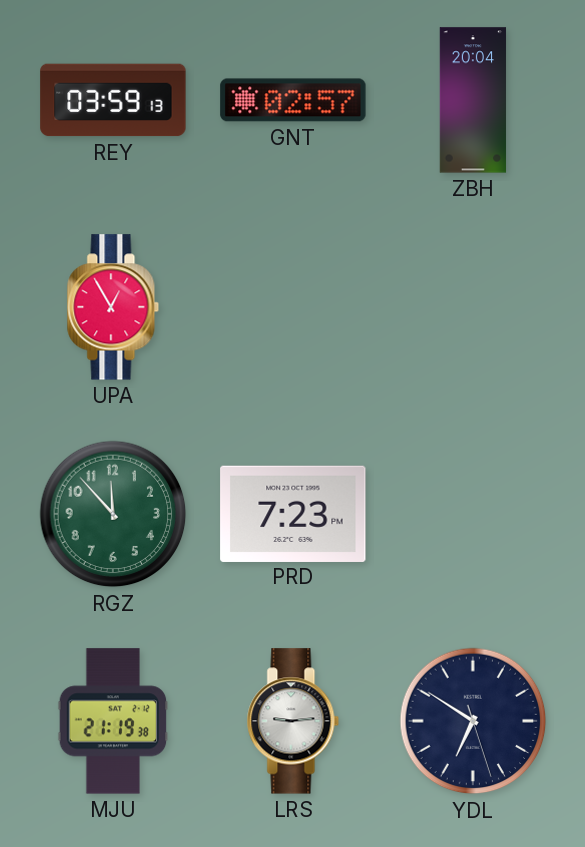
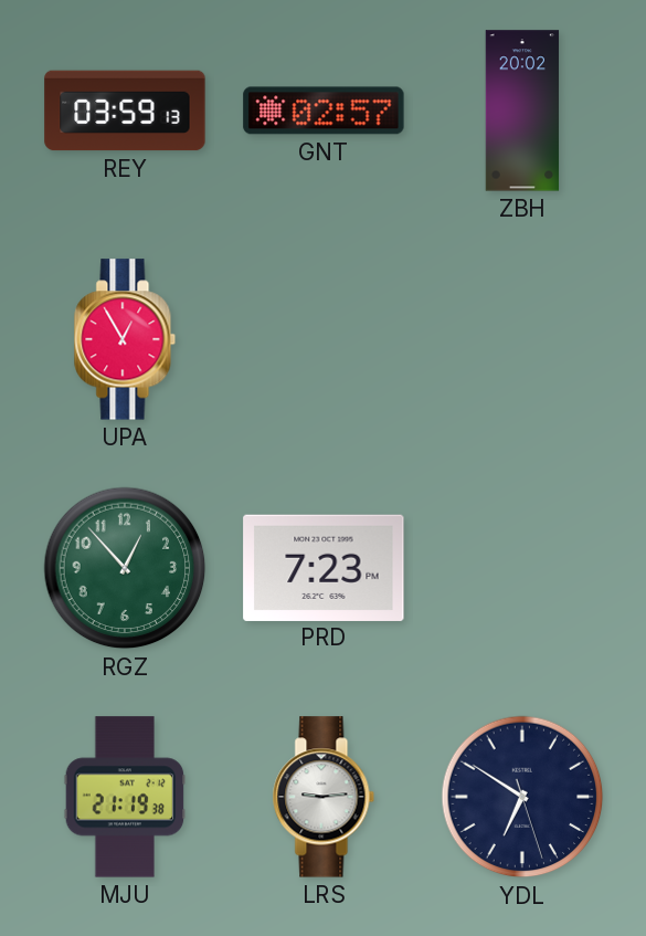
ZBH: 20:04 -> 20:02 (522, 111)
RGZ: 11:53 -> 12:53 (125, 568)
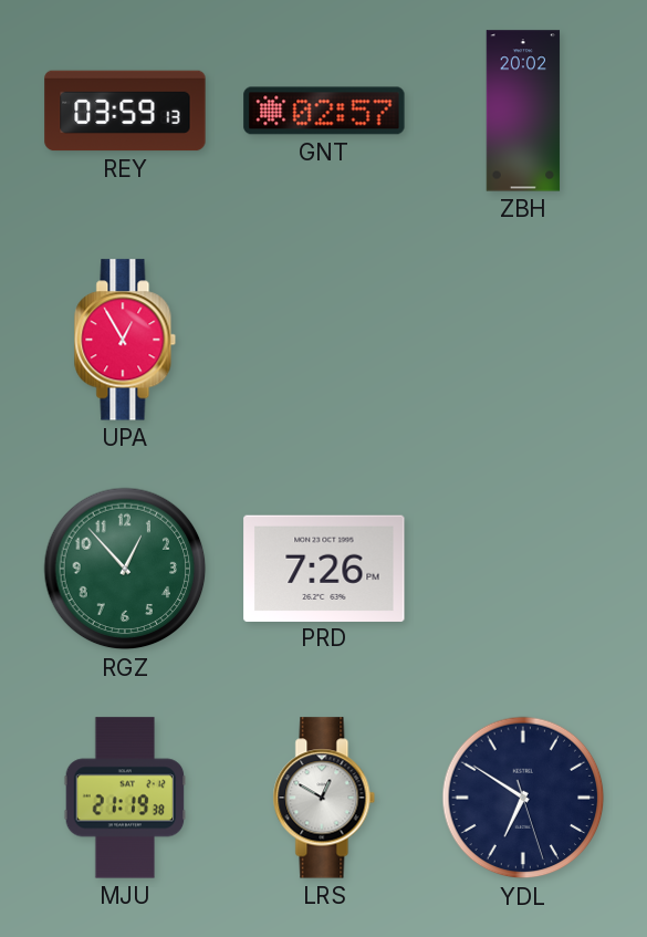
PRD: 7:23 -> 7:26 (324, 568)
LRS: 9:14 -> 12:50 (324, 798)
